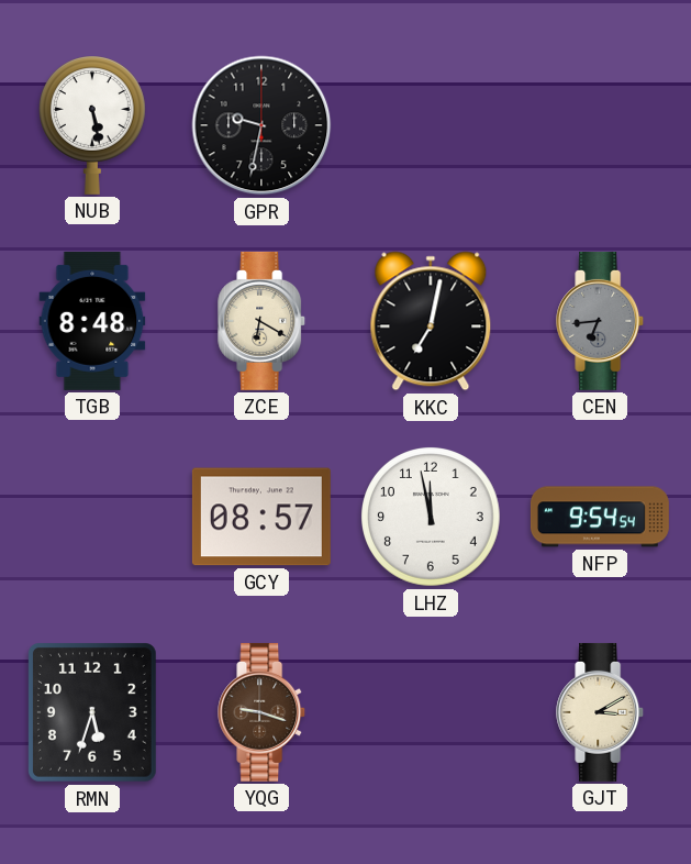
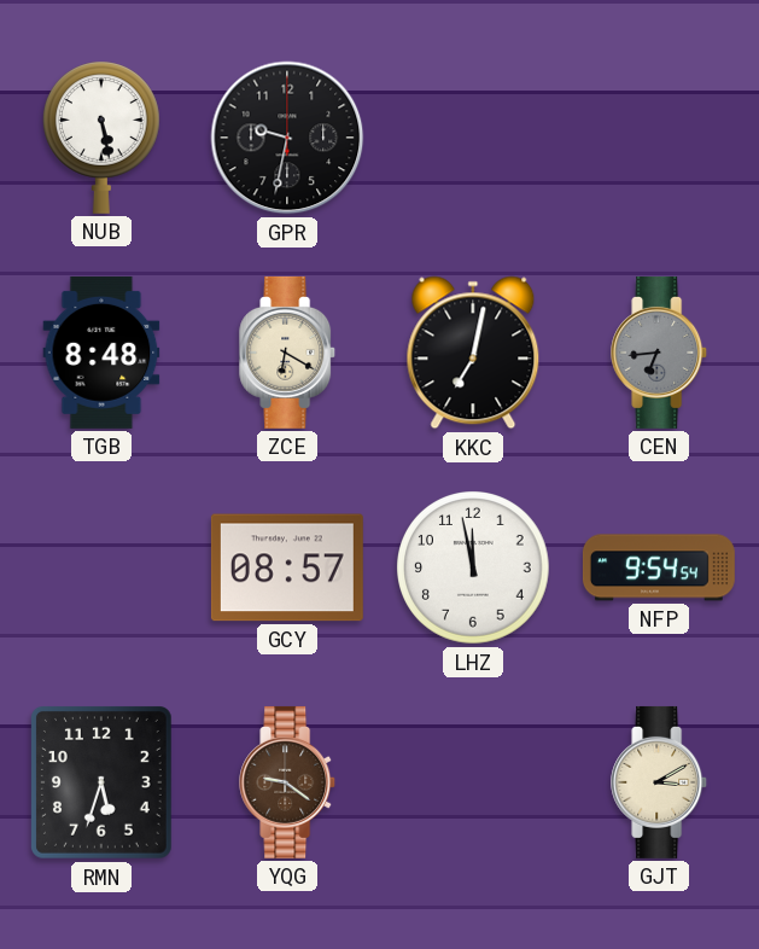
YQG: 9:18 -> 9:21 (288, 782)
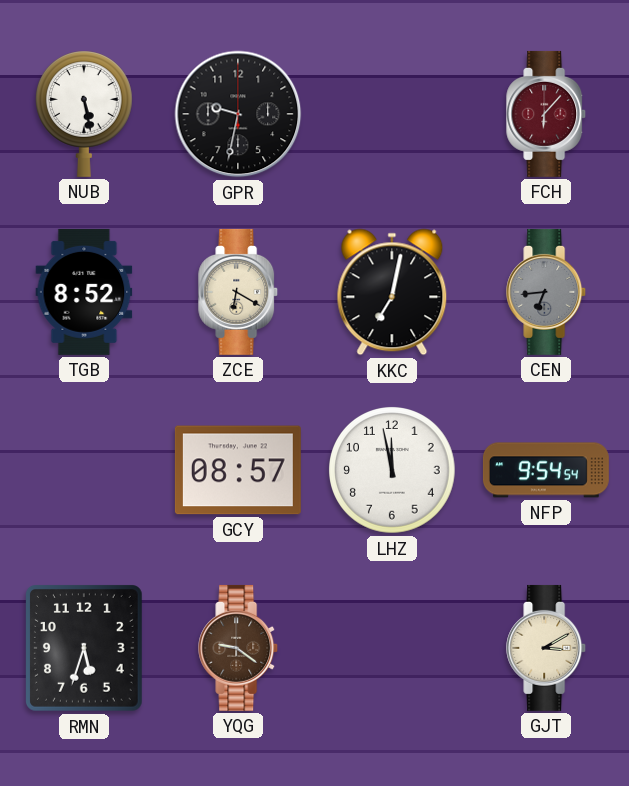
FCH: none -> 6:07 (547, 114)
TGB: 8:48 -> 8:52 (84, 292)
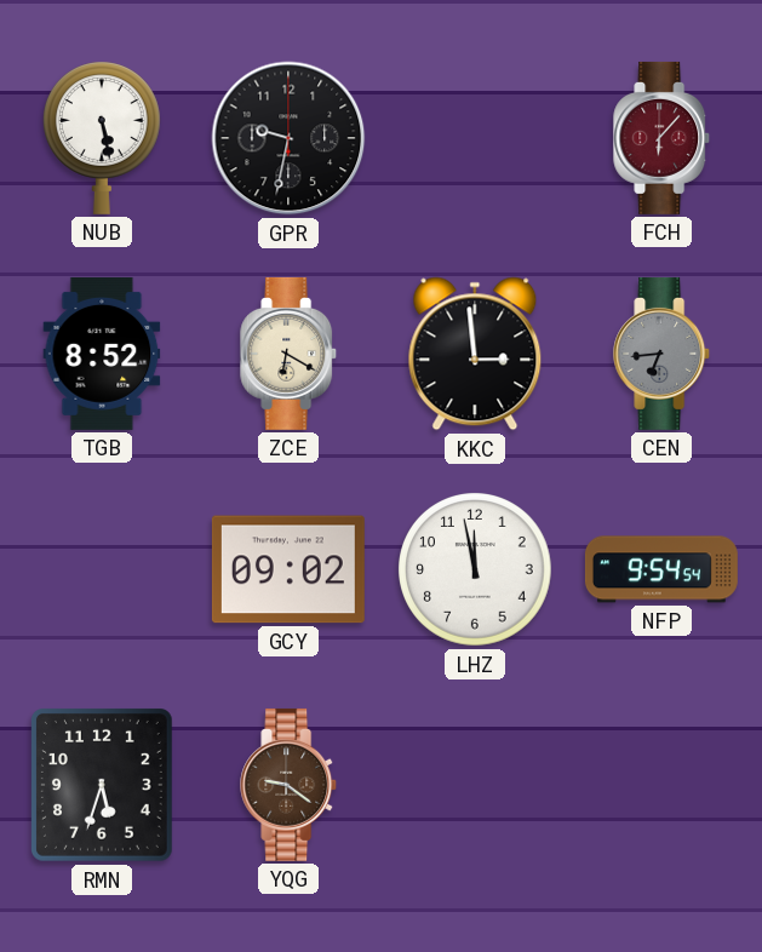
KKC: 7:02 -> 2:59 (475, 354)
GCY: 08:57 -> 09:02 (288, 569)
GJT: 3:10 -> none (547, 648)
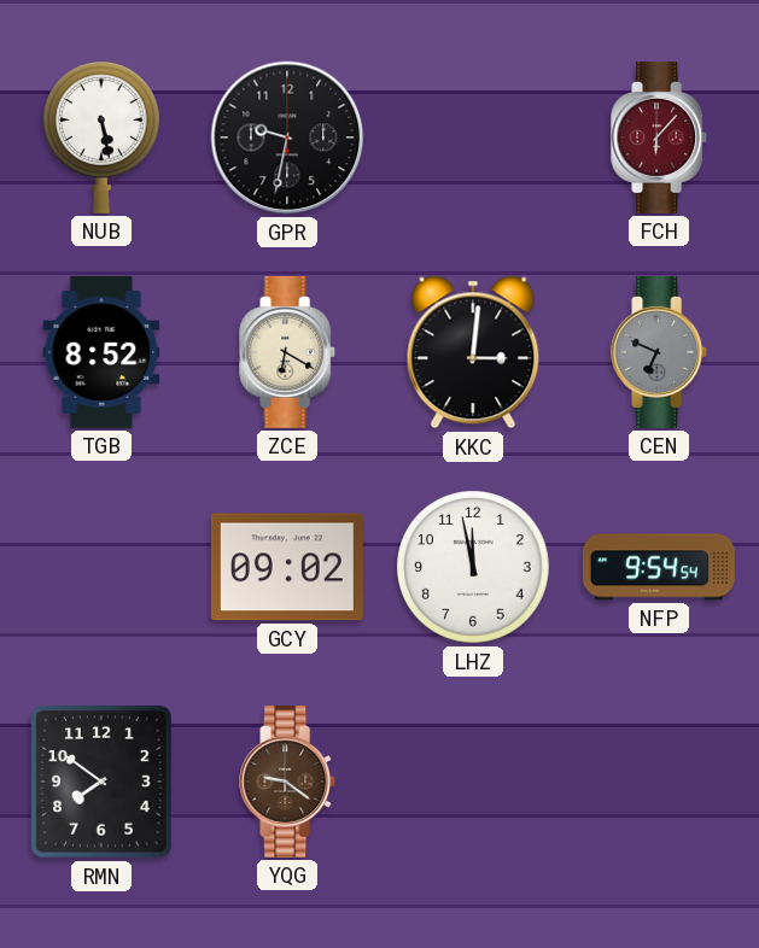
KKC: 2:59 -> 3:01 (473, 352)
CEN: 6:44 -> 6:49 (660, 352)
RMN: 5:33 -> 7:51 (101, 783)
